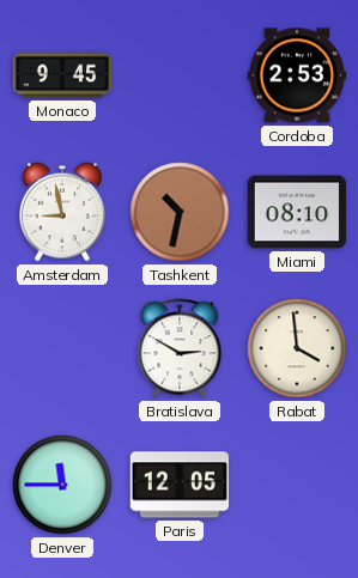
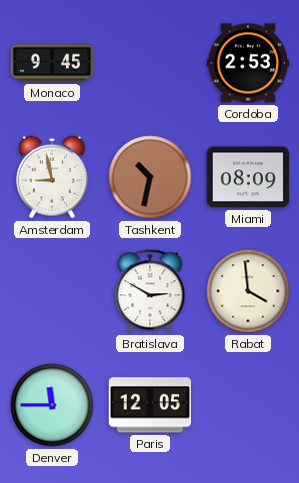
Miami: 08:10 -> 08:09 (248, 177)
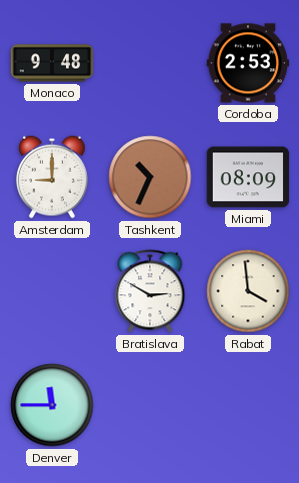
Monaco: 9:45 -> 9:48 (52, 63)
Amsterdam: 8:58 -> 9:00 (52, 177)
Tashkent: 10:32 -> 10:34 (150, 177)
Paris: 12:05 -> none (150, 405)
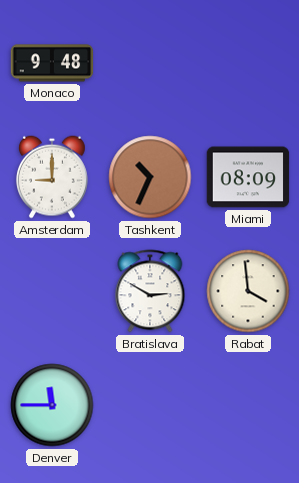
Cordoba: 2:53 -> none (248, 63)
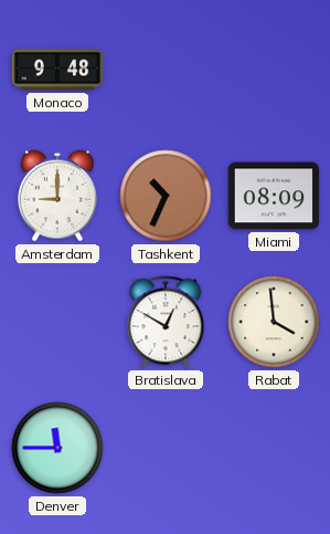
Bratislava: 2:50 -> 12:50 (166, 322)
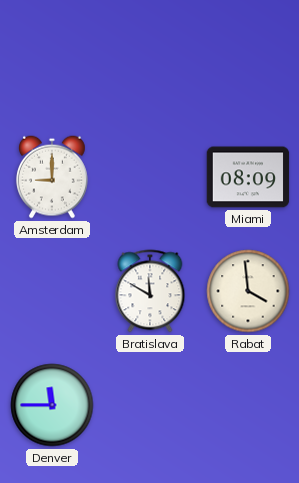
Monaco: 9:48 -> none (57, 70)
Tashkent: 10:34 -> none (166, 196)
Bratislava: 12:50 -> 11:50 (150, 291)
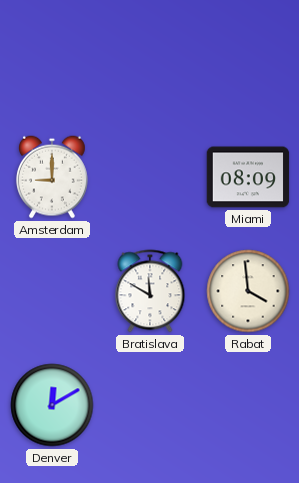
Denver: 11:45 -> 12:10 (52, 405)
